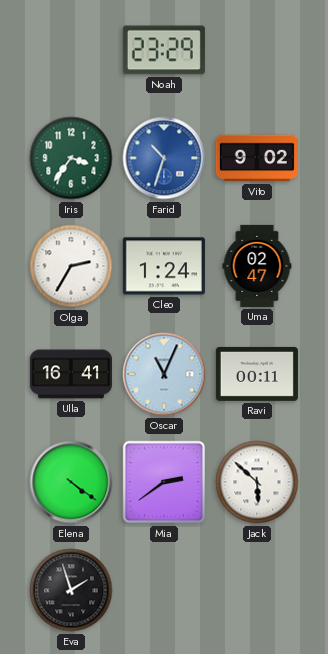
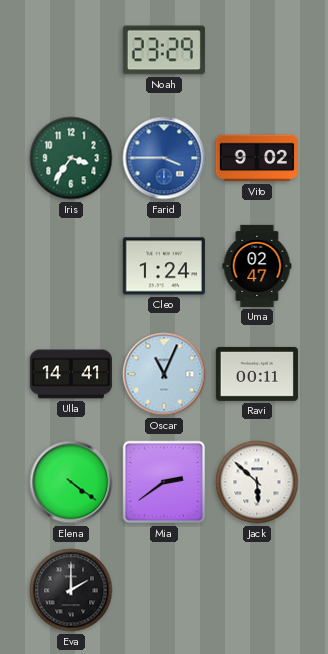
Farid: 10:33 -> 3:45 (164, 158)
Olga: 2:35 -> none (71, 266)
Ulla: 16:41 -> 14:41 (71, 374)
Eva: 1:57 -> 2:00 (71, 590)
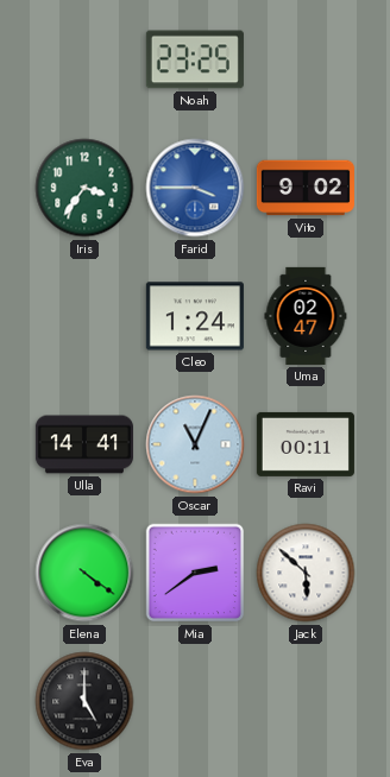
Noah: 23:29 -> 23:25 (195, 59)
Eva: 2:00 -> 5:00 (84, 701)
